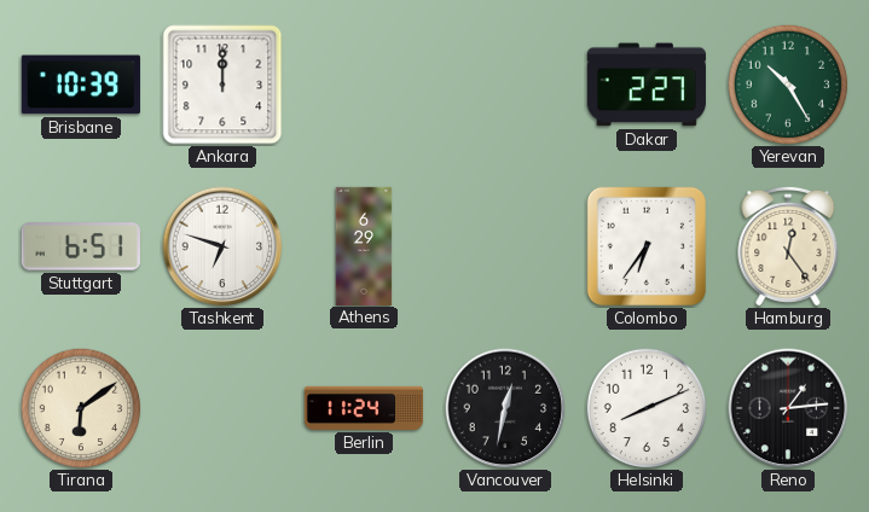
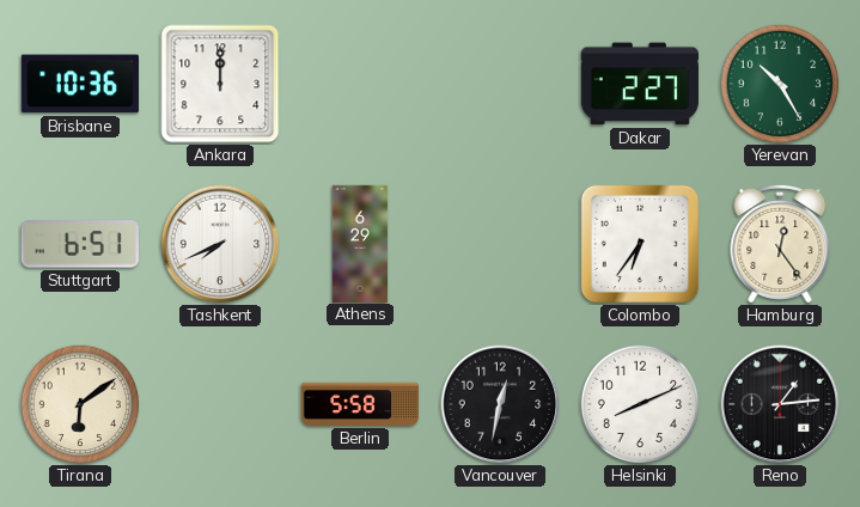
Brisbane: 10:39 -> 10:36 (80, 84)
Tashkent: 6:48 -> 7:41 (220, 244)
Berlin: 11:24 -> 5:58 (359, 404)
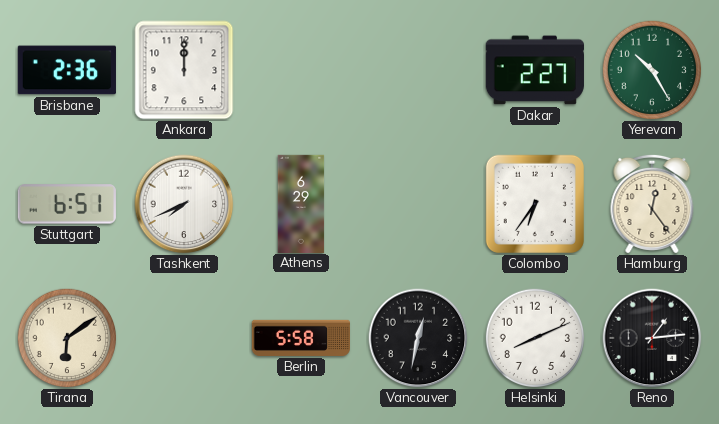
Brisbane: 10:36 -> 2:36 (67, 70)
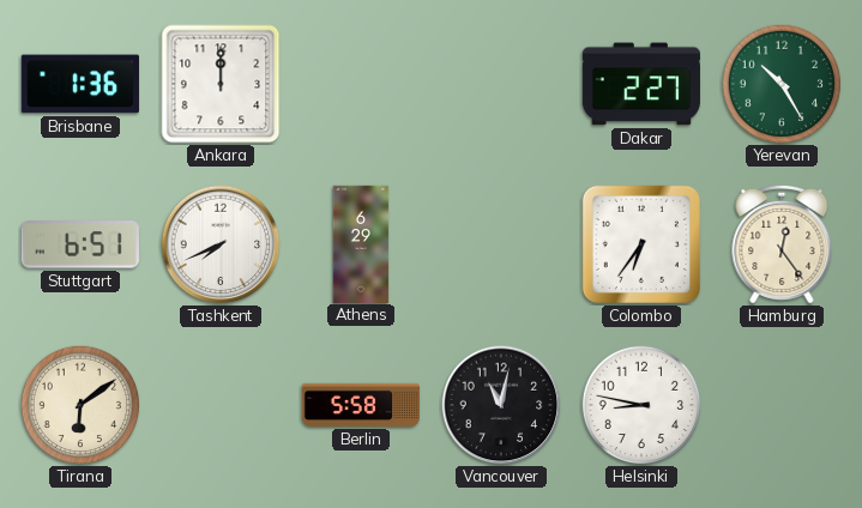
Brisbane: 2:36 -> 1:36 (80, 84)
Vancouver: 12:32 -> 11:02 (501, 405)
Helsinki: 8:11 -> 8:47 (641, 405)
Reno: 1:14 -> none (652, 338)
